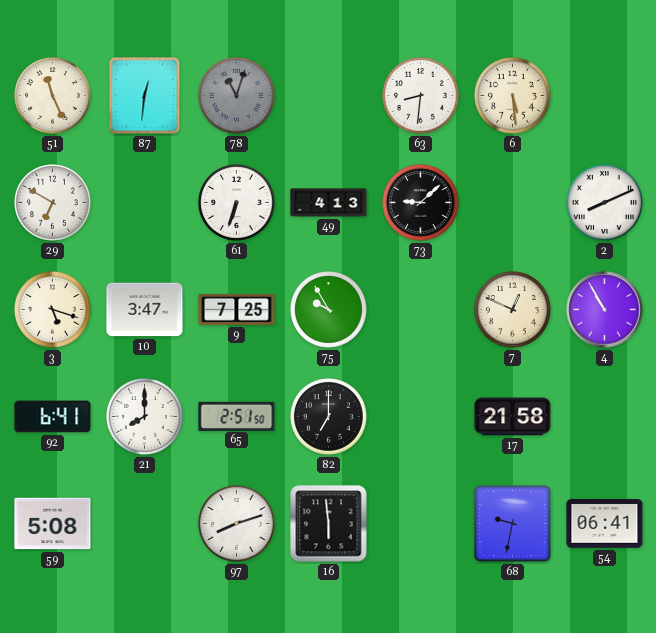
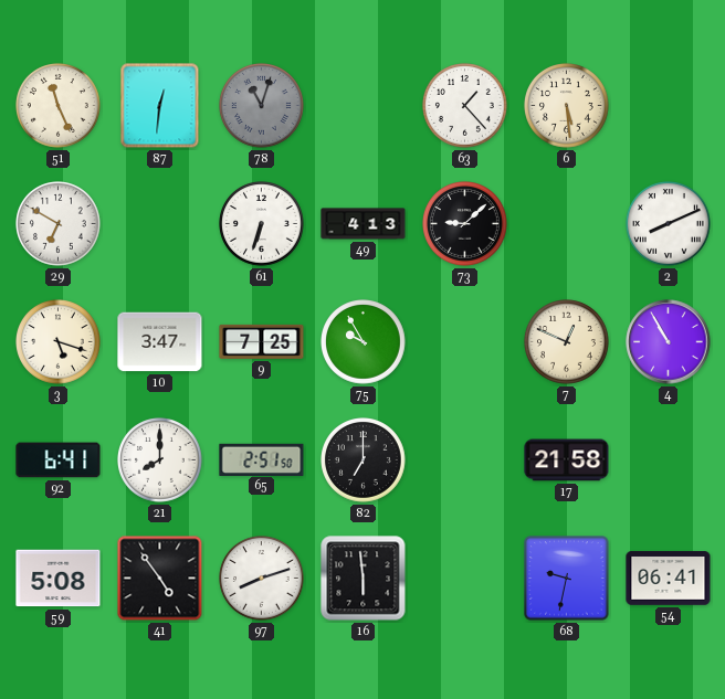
63: 8:31 -> 1:23 (465, 106)
41: none -> 4:54 (160, 579)
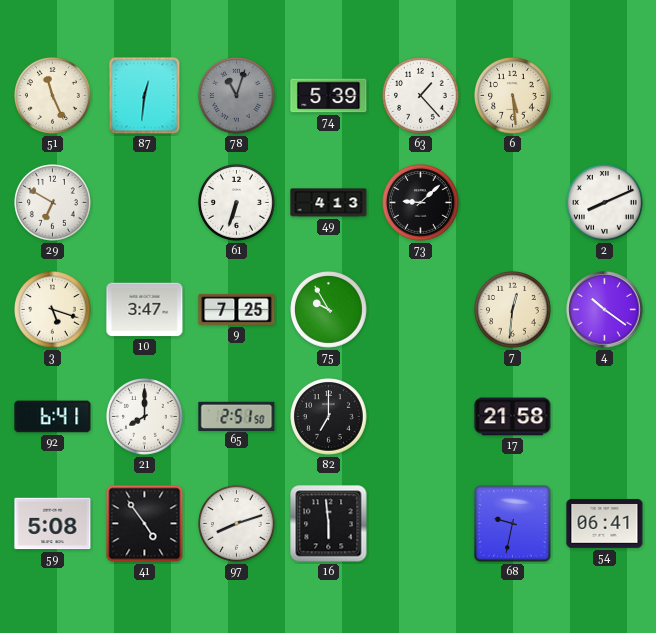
74: none -> 5:39 (329, 96)
7: 12:49 -> 12:31 (513, 310)
4: 10:55 -> 10:21 (605, 310)
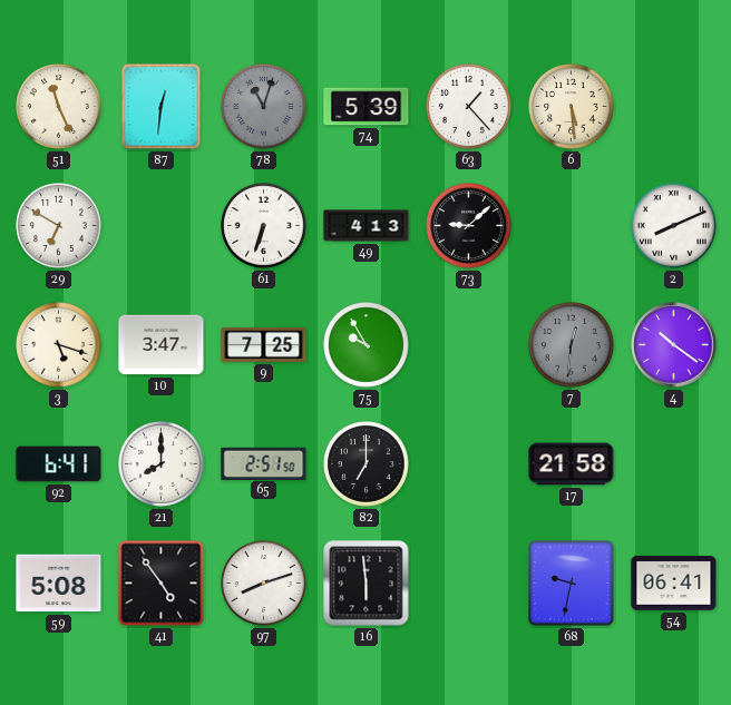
7 dial: cream -> grey (572, 345)
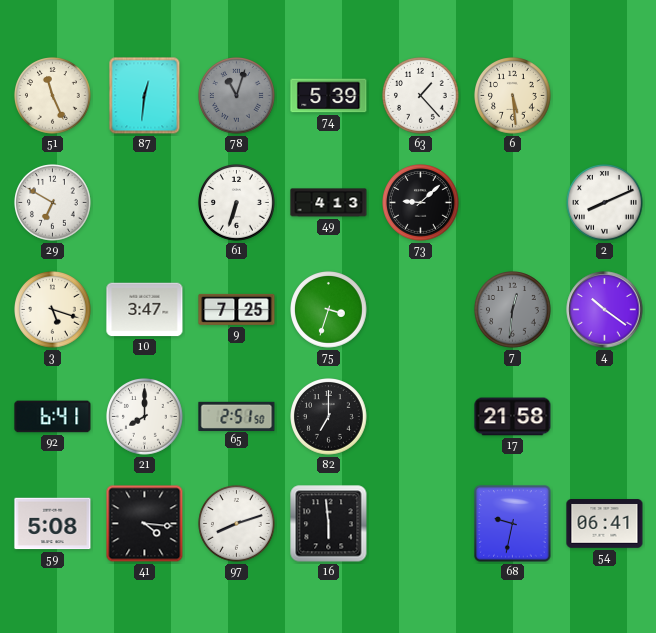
75: 9:55 -> 3:33 (329, 310)
41: 4:54 -> 4:16 (145, 524)
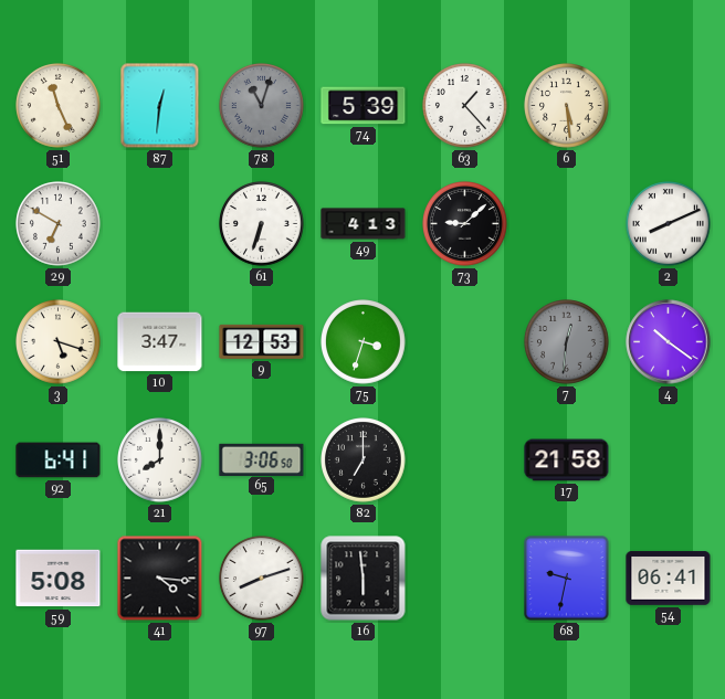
9: 7:25 -> 12:53 (262, 341)
65: 2:51 -> 3:06 (262, 459)
